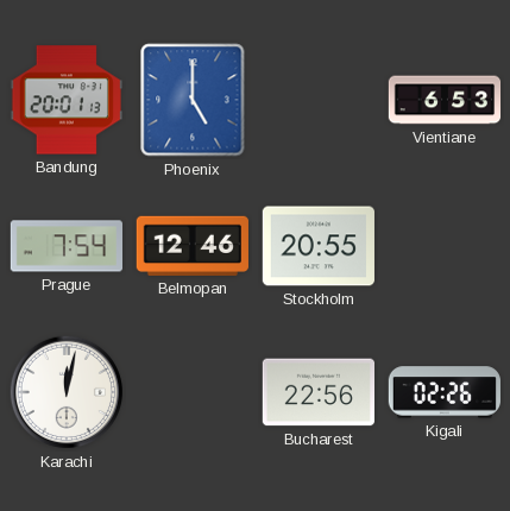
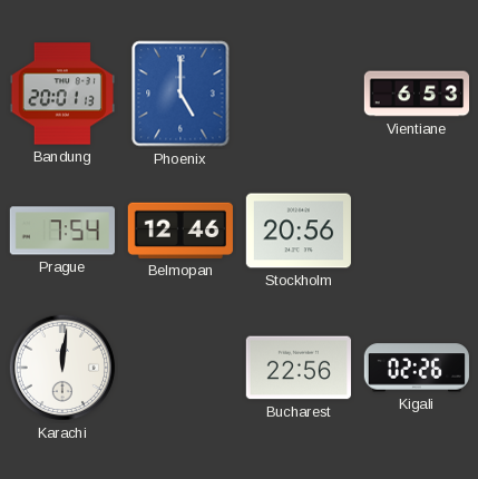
Stockholm: 20:55 -> 20:56 (297, 231)
Karachi: 12:02 -> 12:01 (62, 368)
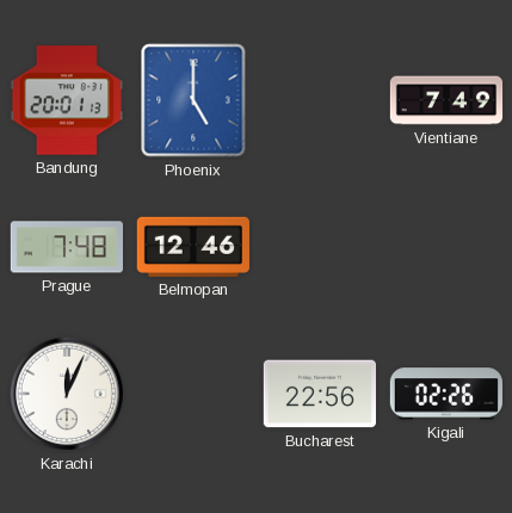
Vientiane: 6:53 -> 7:49 (446, 100)
Prague: 7:54 -> 7:48 (66, 247)
Stockholm: 20:56 -> none (297, 231)
Karachi: 12:01 -> 12:04 (67, 394)
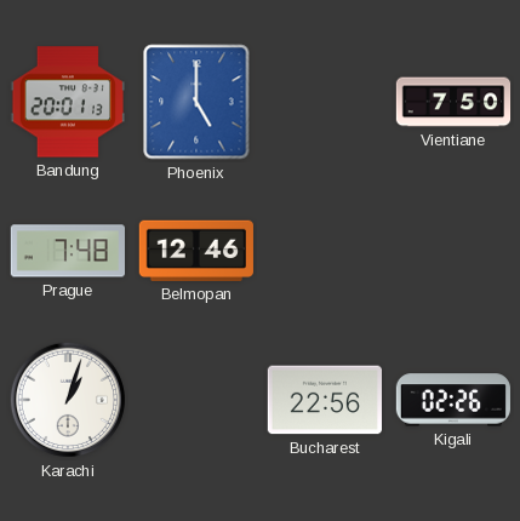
Vientiane: 7:49 -> 7:50 (453, 102)
Karachi: 12:04 -> 1:03 (68, 400)
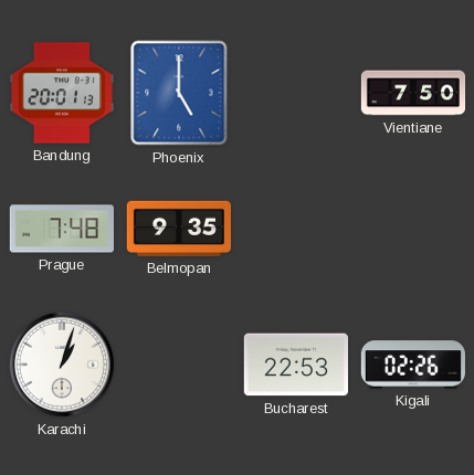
Belmopan: 12:46 -> 9:35 (179, 229)
Bucharest: 22:56 -> 22:53 (295, 365)
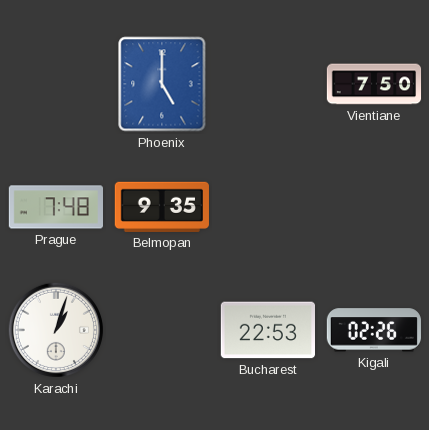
Bandung: 20:01 -> none (61, 93)
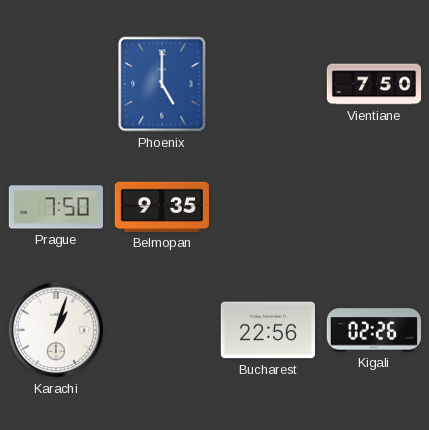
Prague: 7:48 -> 7:50 (55, 207)
Bucharest: 22:53 -> 22:56 (267, 330)
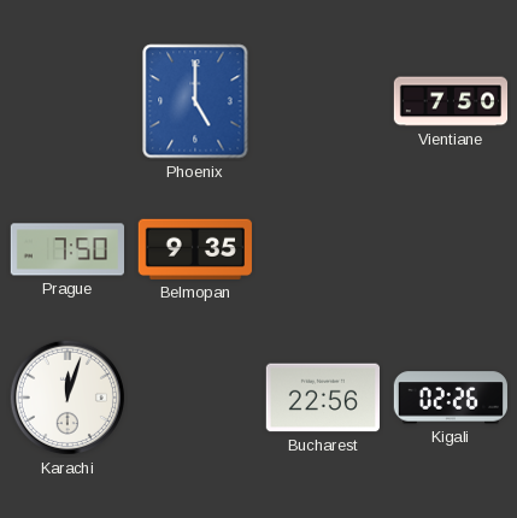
Karachi: 1:03 -> 12:03 (67, 398)
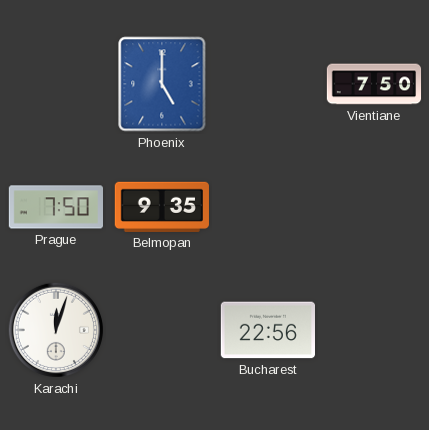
Kigali: 02:26 -> none (451, 398)
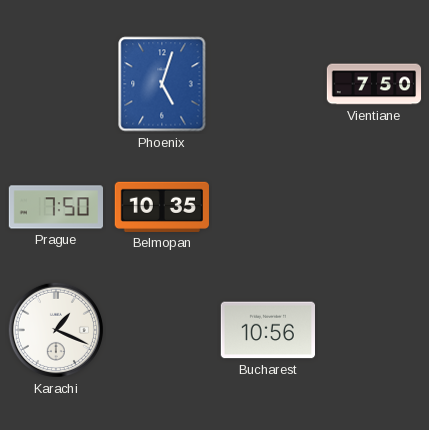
Phoenix: 5:00 -> 5:03 (162, 84)
Belmopan: 9:35 -> 10:35 (162, 207)
Karachi: 12:03 -> 1:19 (56, 330)
Bucharest: 22:56 -> 10:56 (267, 330)
